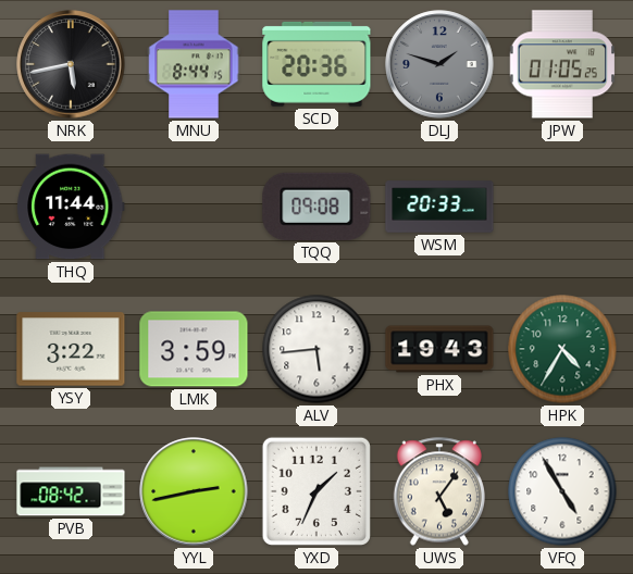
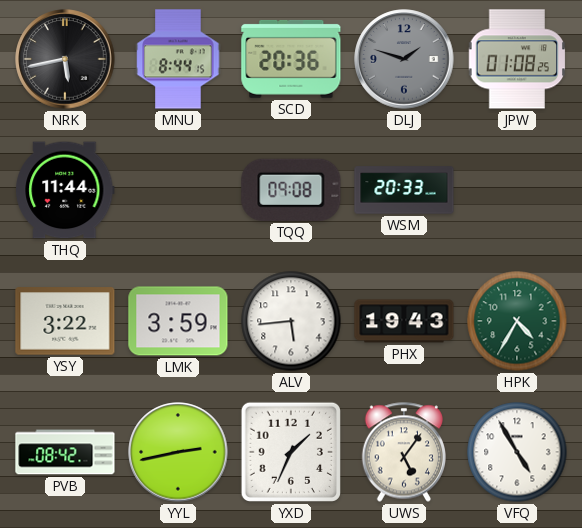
JPW: 01:05 -> 01:08 (517, 59)
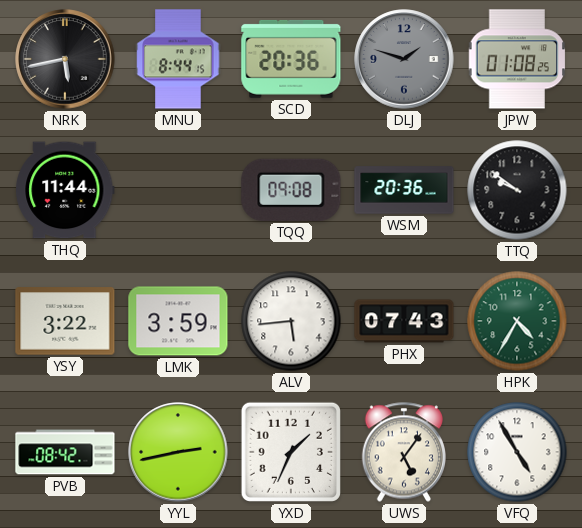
WSM: 20:33 -> 20:36 (404, 190)
TTQ: none -> 9:51 (517, 190)
PHX: 19:43 -> 07:43 (404, 321)
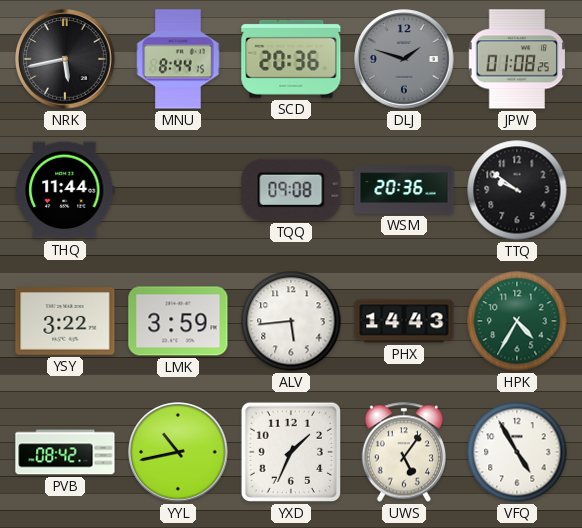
PHX: 07:43 -> 14:43 (404, 321)
YYL: 2:43 -> 10:43 (178, 452)
